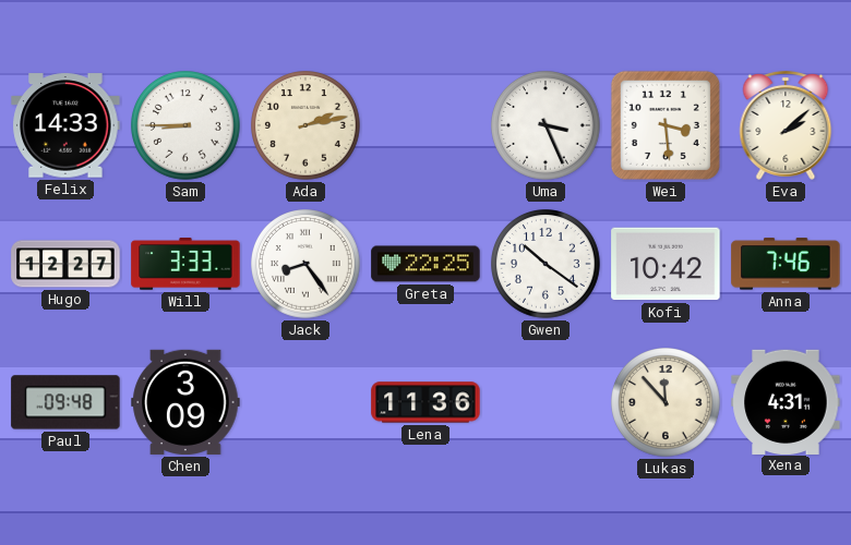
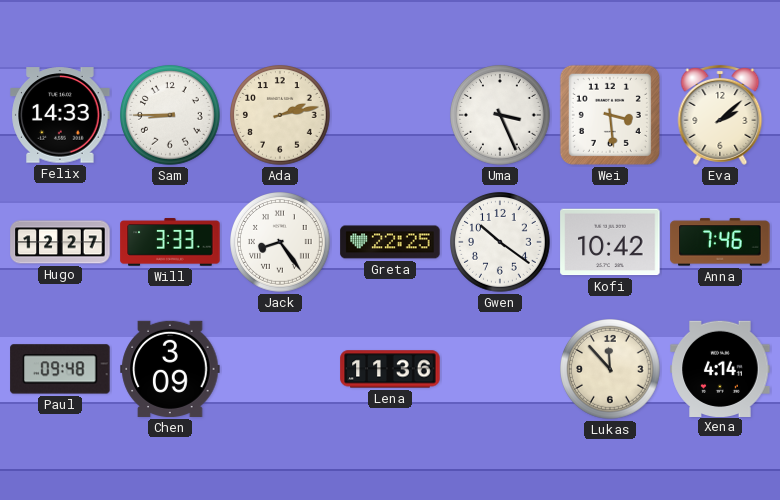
Xena: 4:31 -> 4:14 (720, 368)
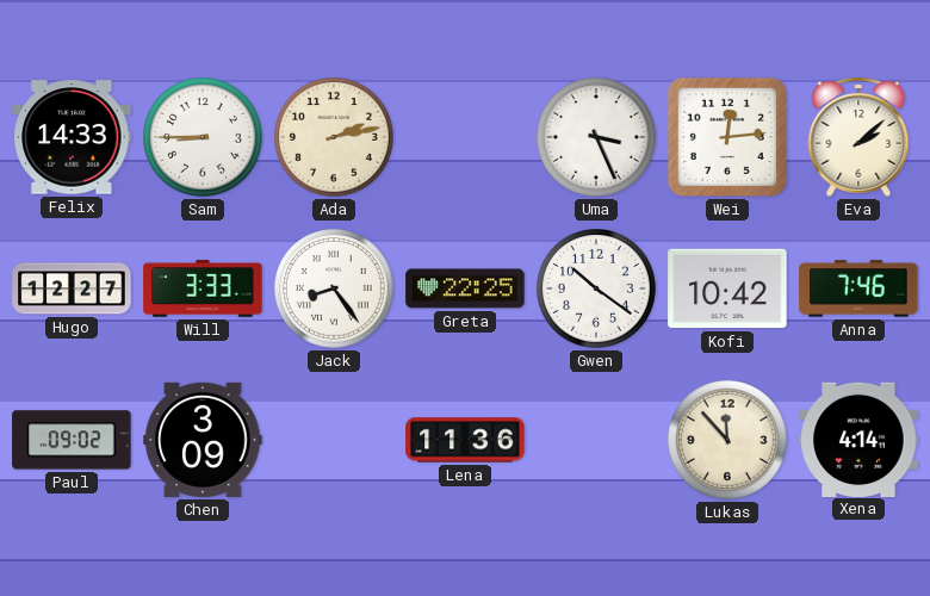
Wei: 3:29 -> 12:14 (727, 137)
Paul: 09:48 -> 09:02 (72, 440)
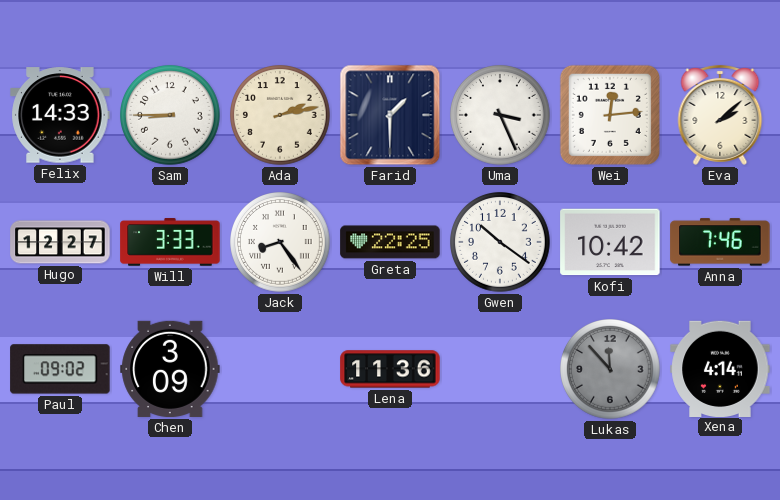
Farid: none -> 1:30 (390, 115)
Lukas dial: cream -> grey (611, 370)
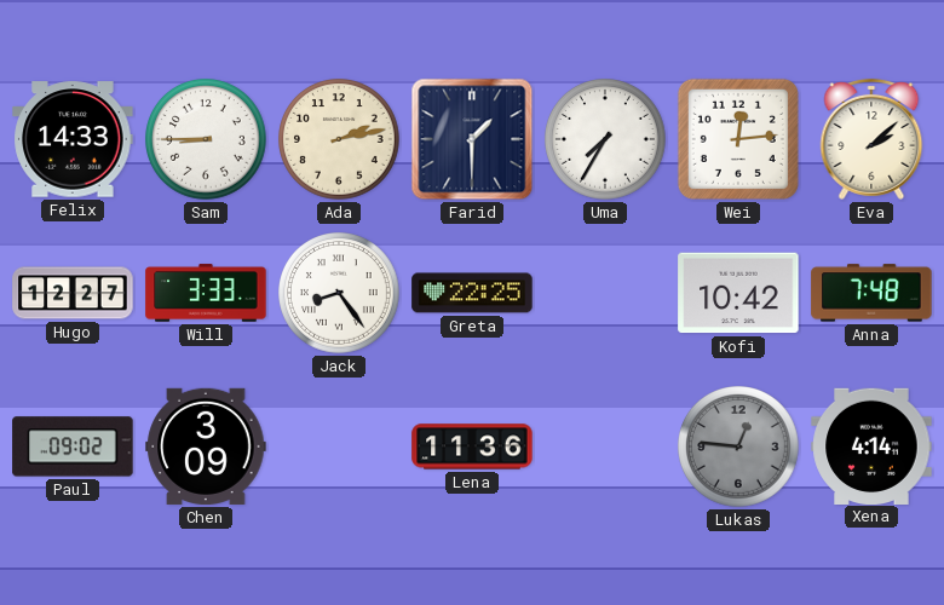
Uma: 3:26 -> 7:35 (606, 140)
Gwen: 10:21 -> none (501, 243)
Anna: 7:46 -> 7:48 (871, 293)
Lukas: 11:53 -> 12:46 (739, 448)
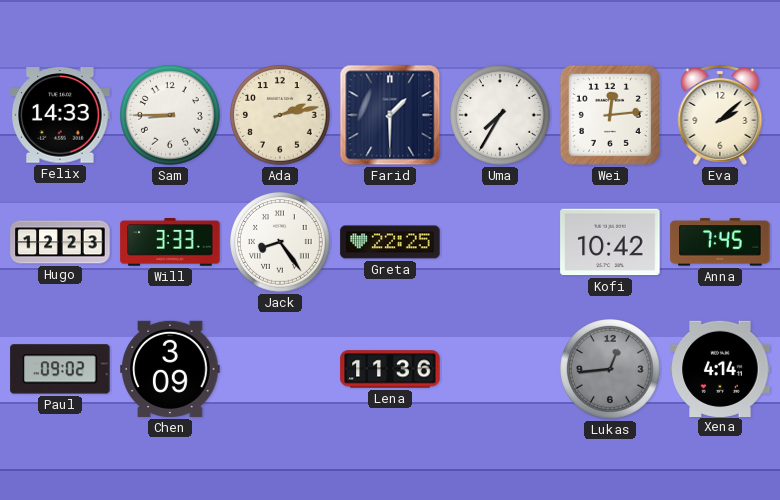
Hugo: 12:27 -> 12:23 (60, 242)
Anna: 7:48 -> 7:45 (720, 242)
Lukas: 12:46 -> 12:44 (611, 370)
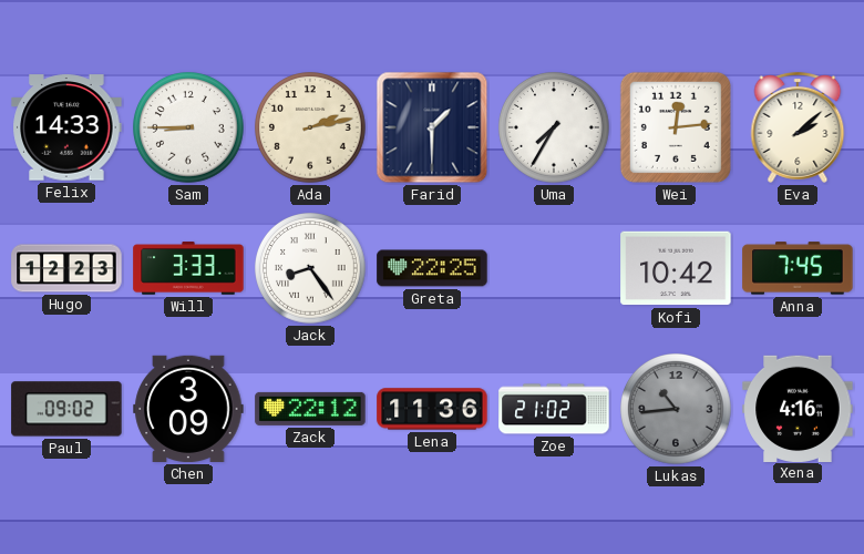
Zack: none -> 22:12 (310, 409)
Zoe: none -> 21:02 (554, 409)
Lukas: 12:44 -> 10:44 (677, 410)
Xena: 4:14 -> 4:16 (798, 408)
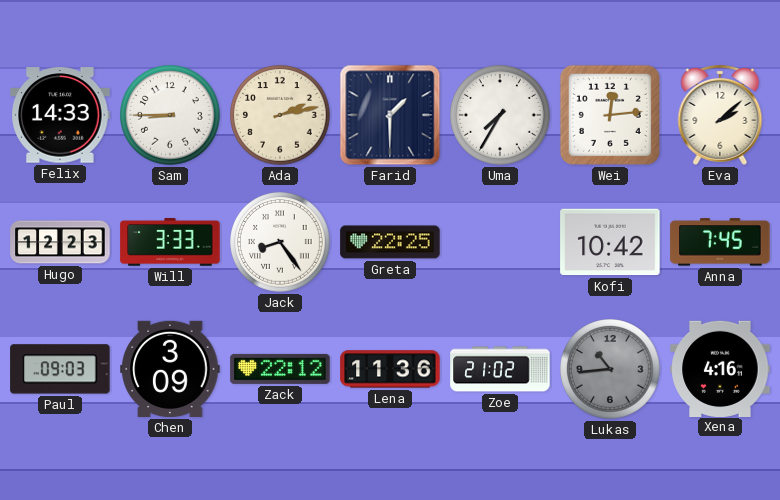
Paul: 09:02 -> 09:03 (60, 369)
